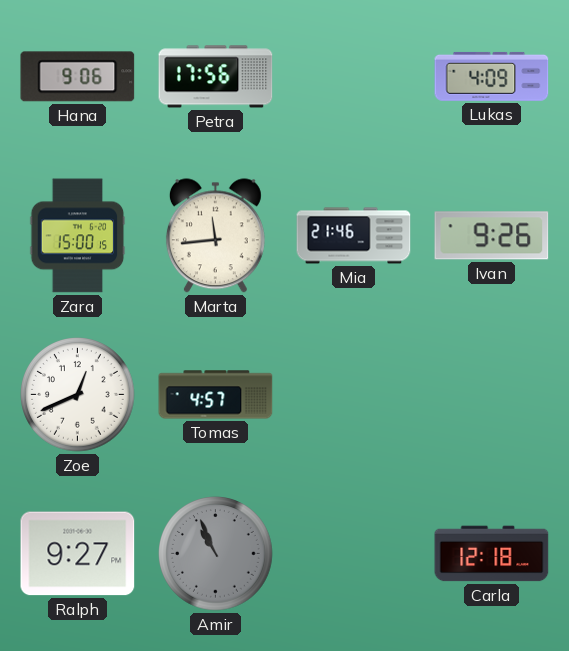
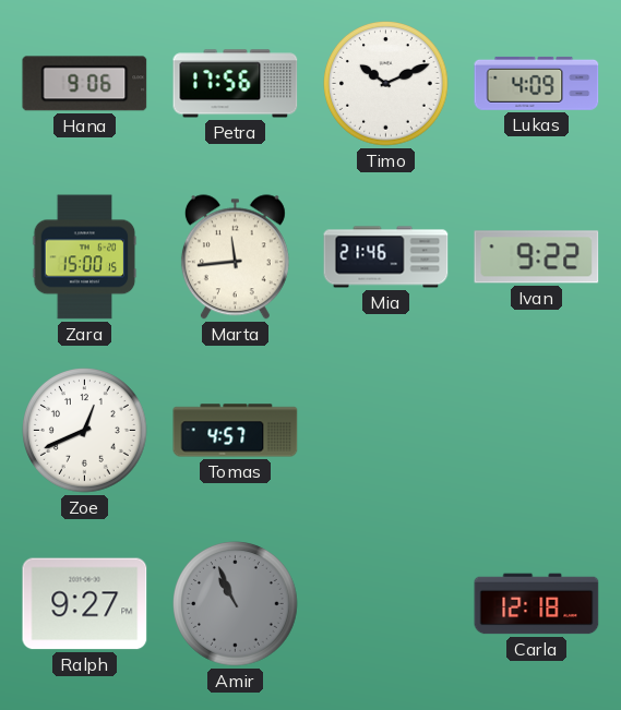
Timo: none -> 10:11 (386, 84)
Ivan: 9:26 -> 9:22 (537, 257)
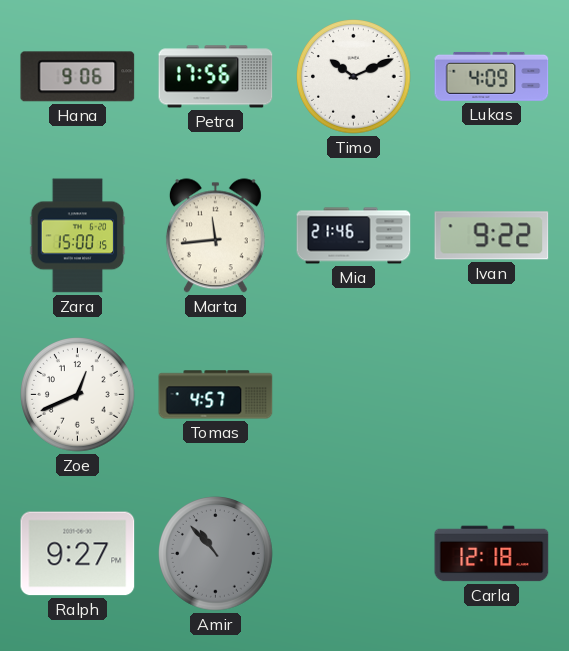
Amir: 10:56 -> 10:53 (216, 554)
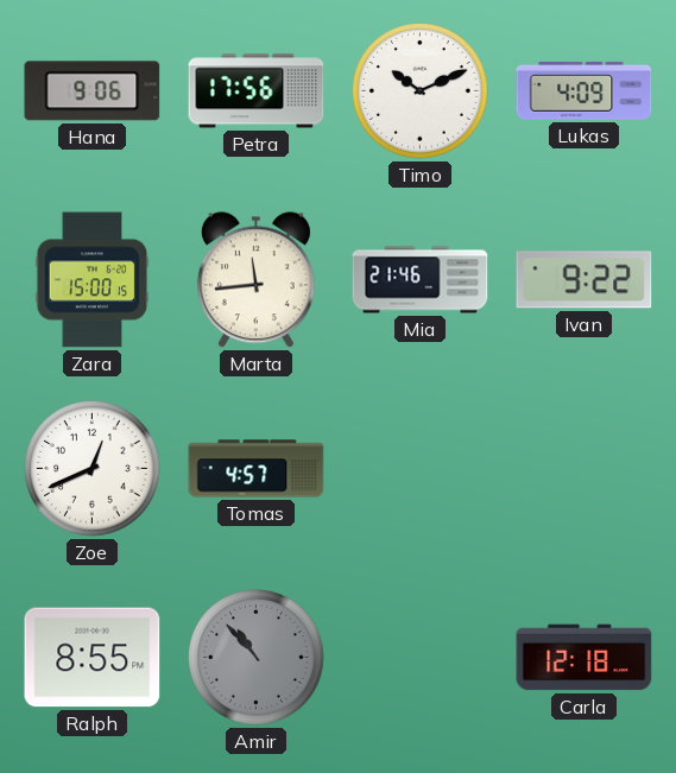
Ralph: 9:27 -> 8:55 (93, 658)
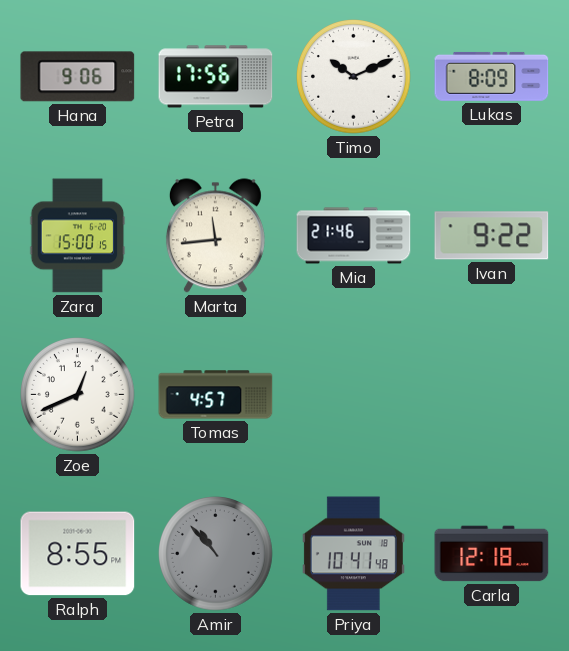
Lukas: 4:09 -> 8:09 (492, 76)
Priya: none -> 10:41 (353, 554)
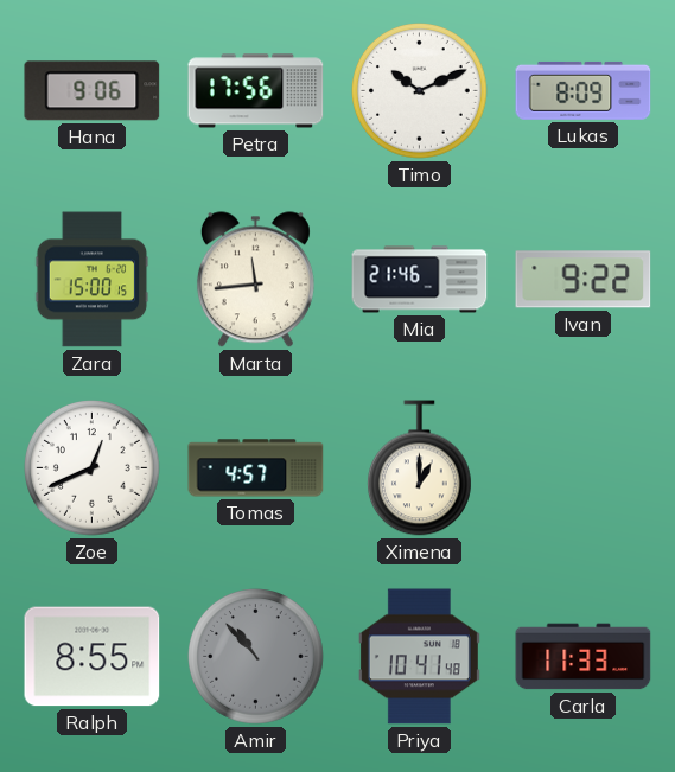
Ximena: none -> 1:00 (420, 468)
Carla: 12:18 -> 11:33 (584, 657)
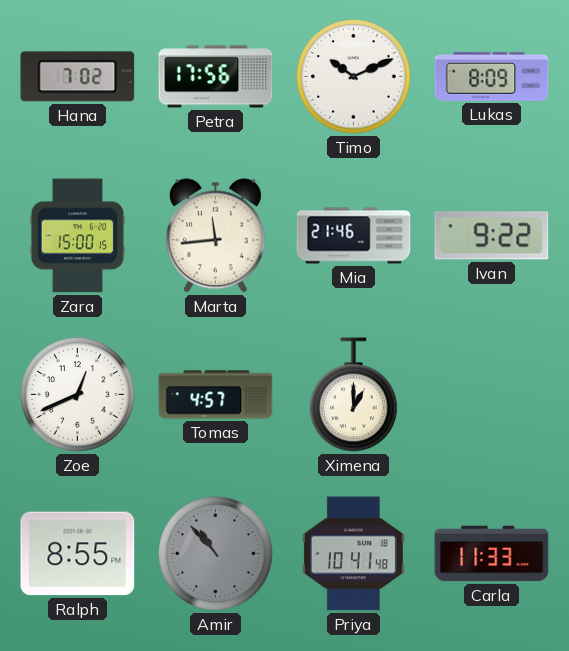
Hana: 9:06 -> 7:02 (78, 77)
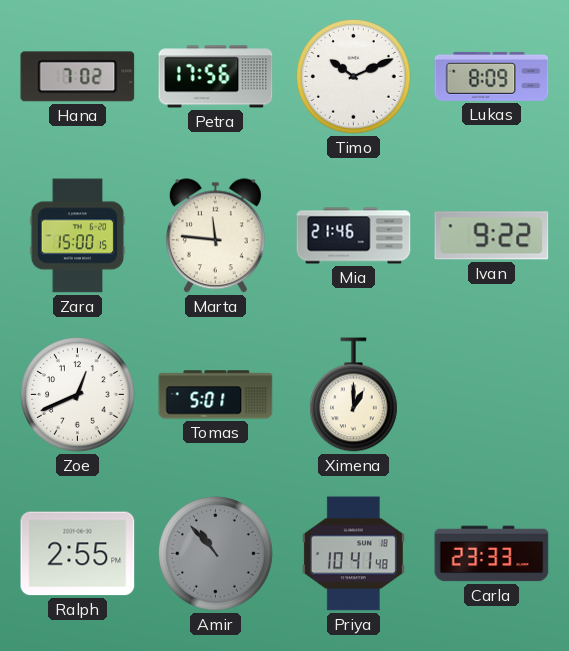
Marta: 11:44 -> 11:46 (215, 236)
Tomas: 4:57 -> 5:01 (216, 395)
Ralph: 8:55 -> 2:55 (78, 554)
Carla: 11:33 -> 23:33 (492, 554)
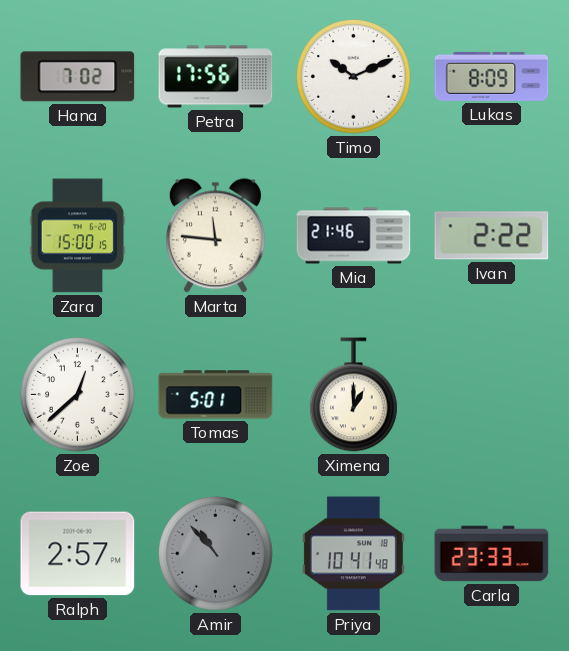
Ivan: 9:22 -> 2:22 (492, 236)
Zoe: 12:41 -> 12:38 (78, 395)
Ralph: 2:55 -> 2:57 (78, 554)
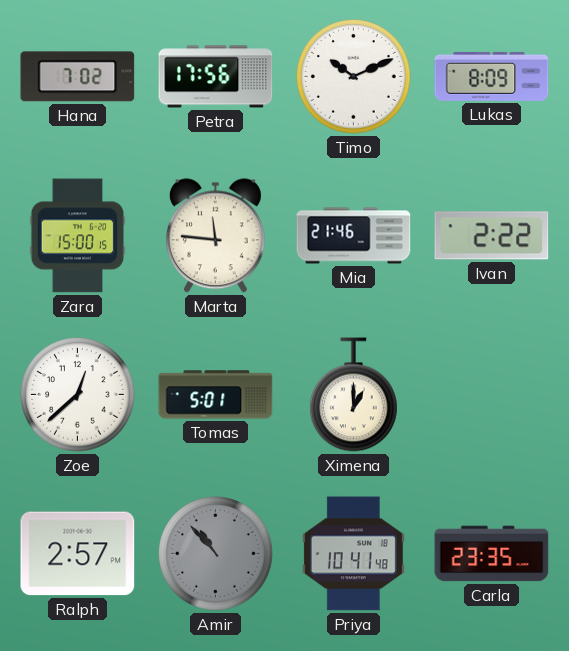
Carla: 23:33 -> 23:35 (492, 554)
